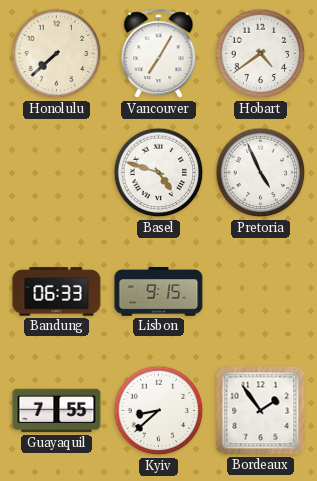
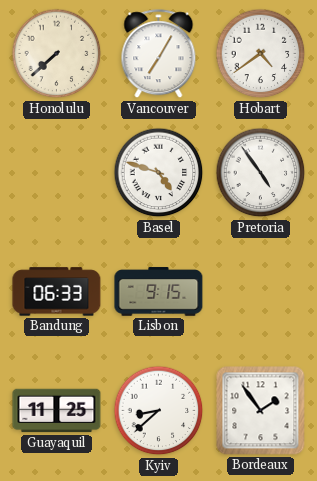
Pretoria: 4:56 -> 4:54 (261, 173)
Guayaquil: 7:55 -> 11:25 (57, 411)
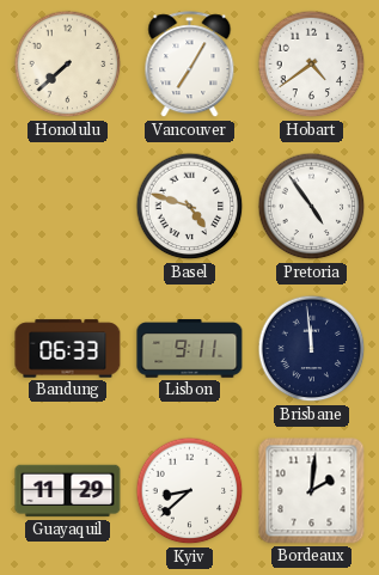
Lisbon: 9:15 -> 9:11 (190, 349)
Brisbane: none -> 11:59 (312, 349)
Guayaquil: 11:25 -> 11:29 (68, 491)
Bordeaux: 1:54 -> 2:01 (312, 491)
